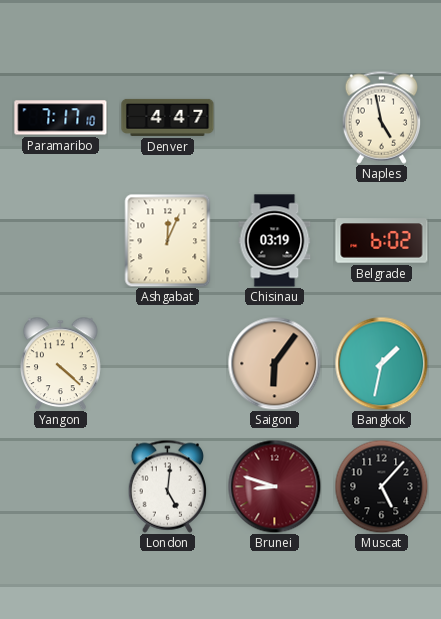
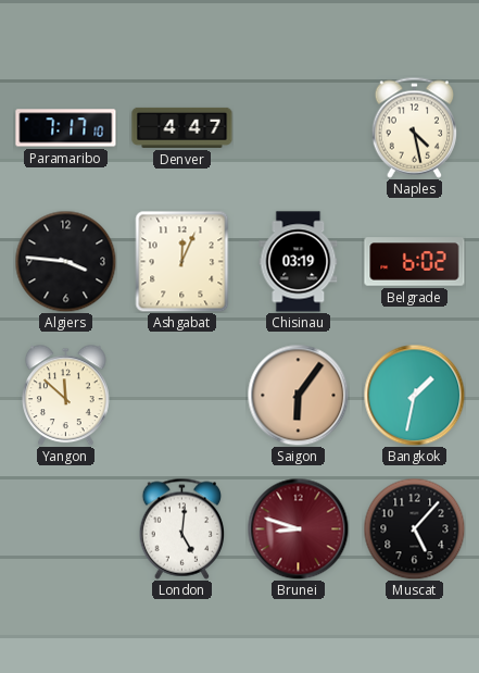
Naples: 4:58 -> 4:28 (414, 127)
Algiers: none -> 3:46 (65, 261)
Yangon: 4:22 -> 11:52 (66, 395)
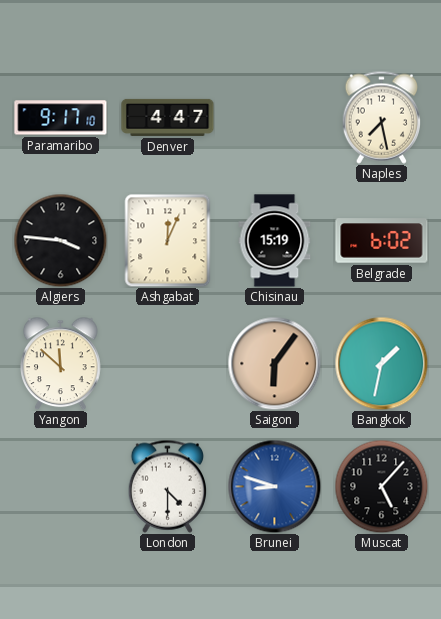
Paramaribo: 7:17 -> 9:17 (61, 118)
Naples: 4:28 -> 7:28 (381, 117)
Chisinau: 03:19 -> 15:19 (275, 241)
London: 5:01 -> 4:30 (167, 486)
Brunei dial: burgundy -> blue (274, 486)
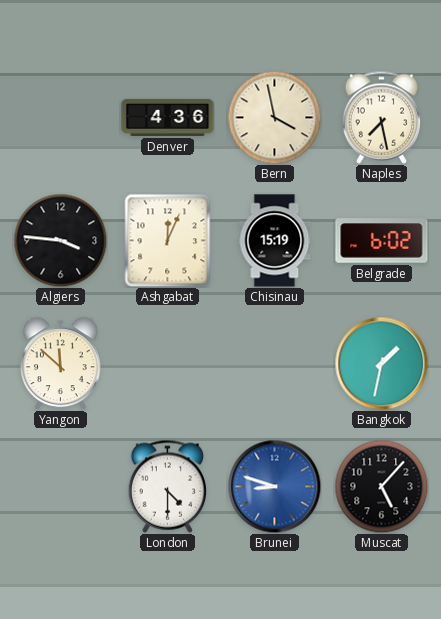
Paramaribo: 9:17 -> none (61, 118)
Denver: 4:47 -> 4:36 (168, 117)
Bern: none -> 3:58 (274, 117)
Saigon: 6:06 -> none (274, 363)
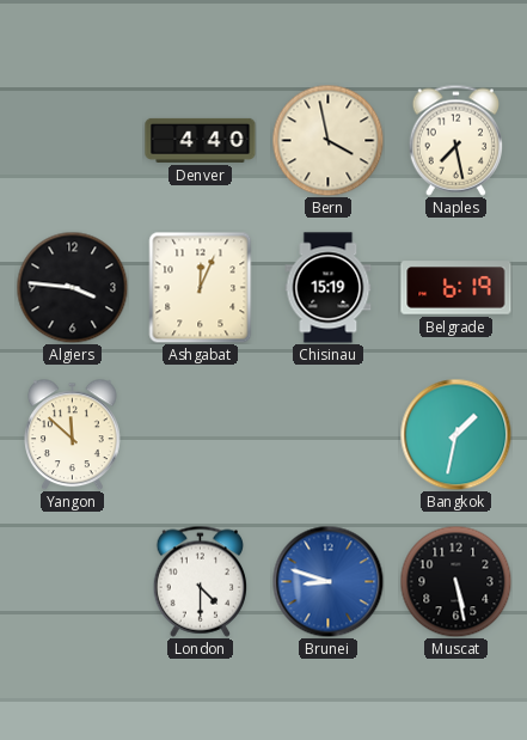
Denver: 4:36 -> 4:40 (201, 140)
Belgrade: 6:02 -> 6:19 (456, 288)
Muscat: 5:07 -> 5:28 (455, 581)
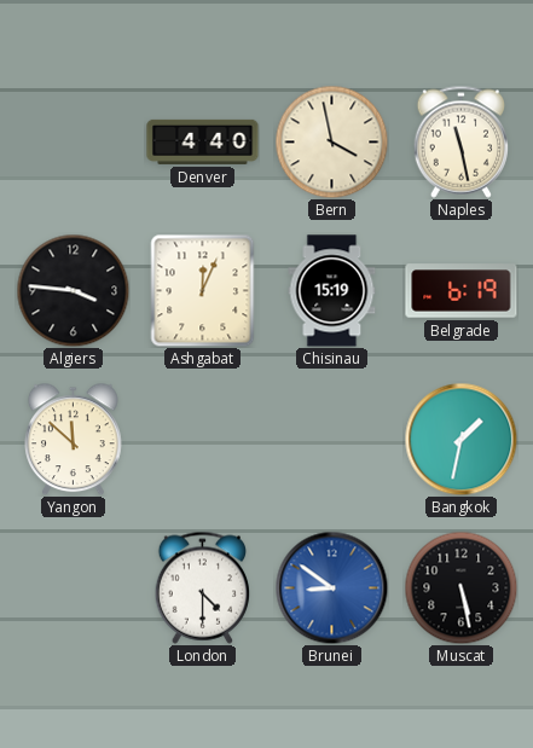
Naples: 7:28 -> 11:28 (460, 141)
Brunei: 8:48 -> 8:51 (331, 587)
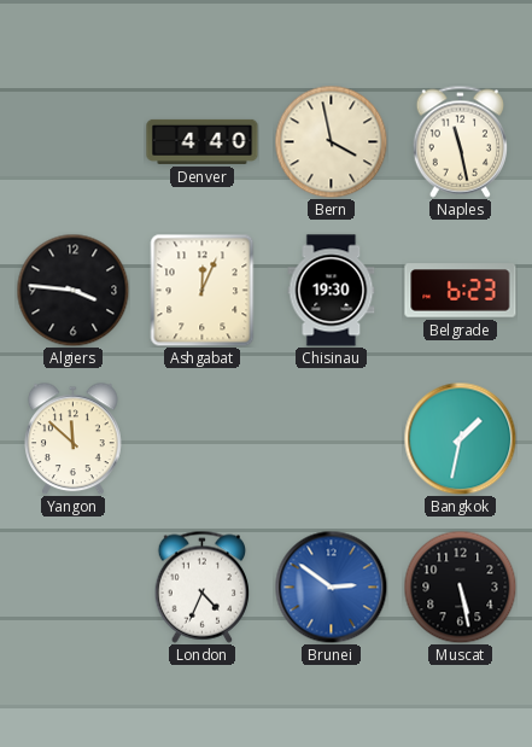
Chisinau: 15:19 -> 19:30 (332, 291)
Belgrade: 6:19 -> 6:23 (461, 291)
London: 4:30 -> 4:34 (201, 586)
Brunei: 8:51 -> 2:51 (331, 586)
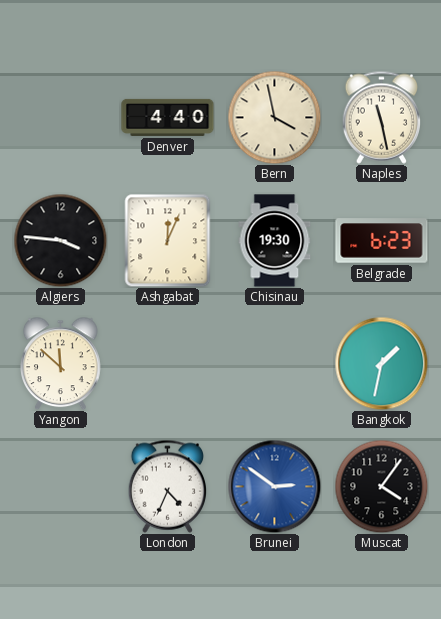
Muscat: 5:28 -> 4:06 (381, 486)
